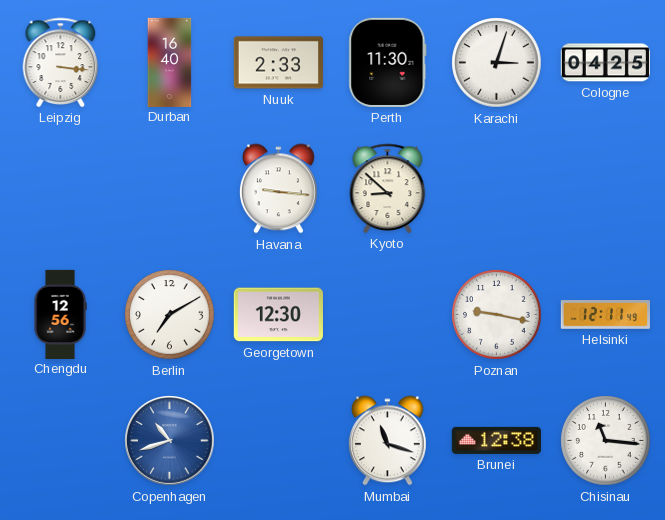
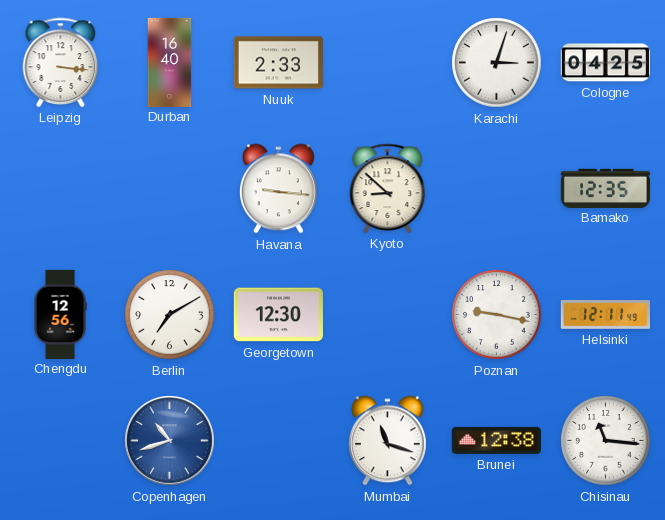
Perth: 11:30 -> none (388, 62)
Bamako: none -> 12:35 (605, 188)
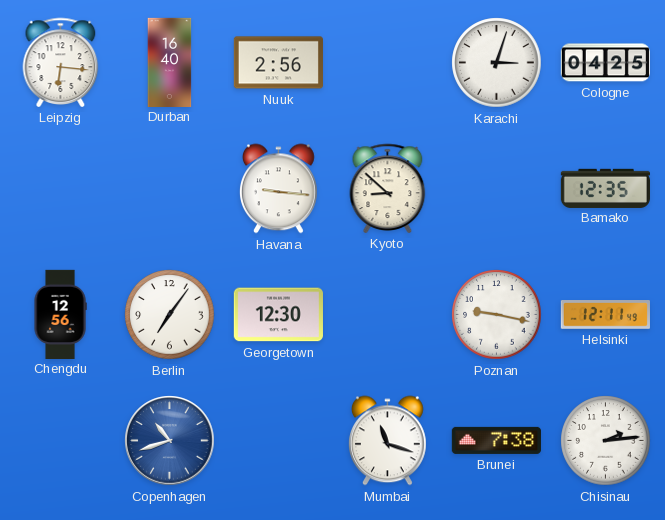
Leipzig: 3:16 -> 6:16 (61, 62)
Nuuk: 2:33 -> 2:56 (278, 63)
Berlin: 7:10 -> 7:06 (170, 315)
Brunei: 12:38 -> 7:38 (496, 440)
Chisinau: 11:16 -> 2:14 (606, 441)
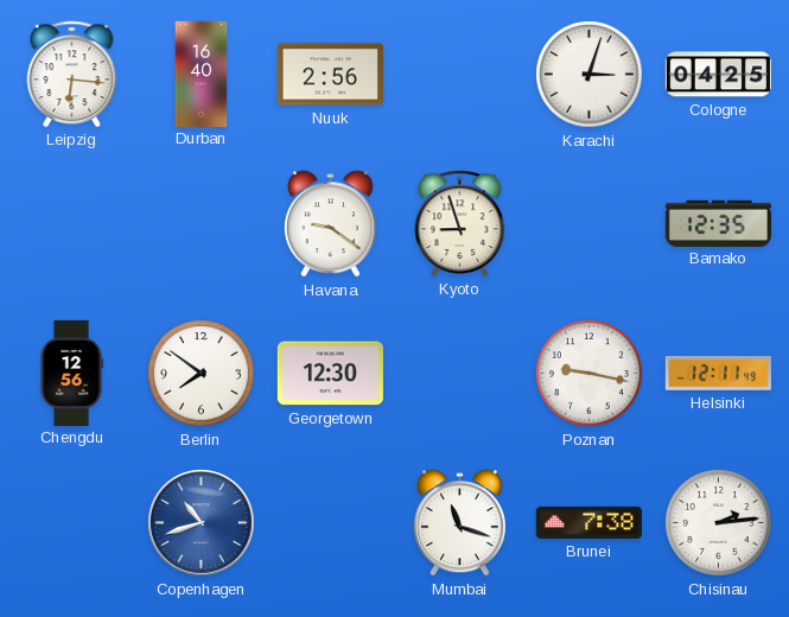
Havana: 9:16 -> 9:21 (330, 224)
Kyoto: 8:52 -> 8:57 (460, 223)
Berlin: 7:06 -> 7:51 (202, 374)
